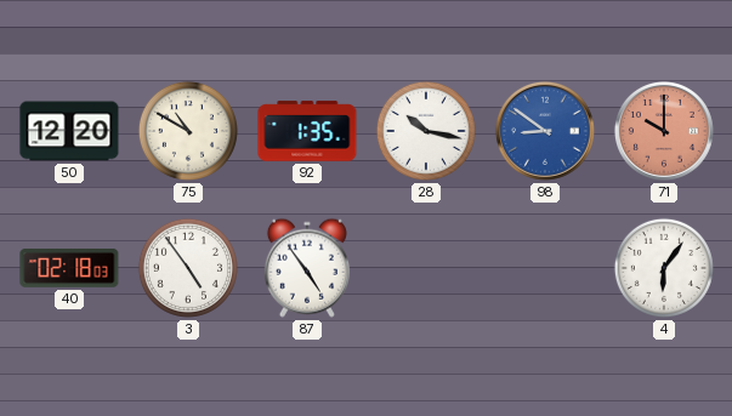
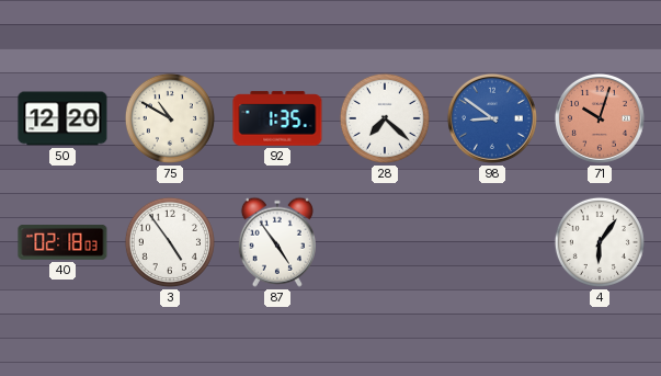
28: 10:17 -> 7:22 (385, 118)
71: 10:00 -> 10:03 (600, 118)
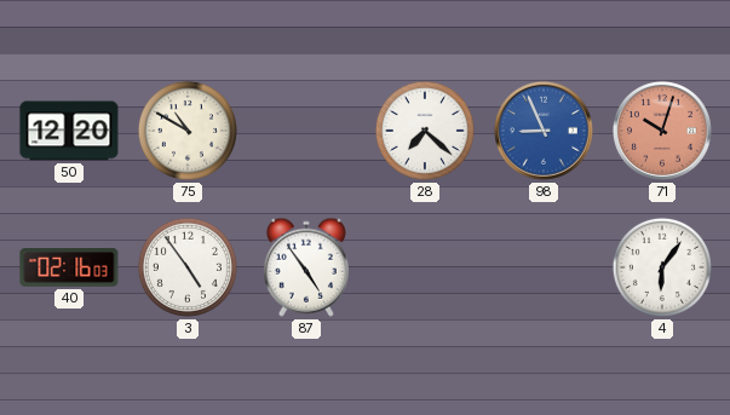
92: 1:35 -> none (277, 118)
98: 8:51 -> 8:56 (544, 131)
40: 02:18 -> 02:16 (69, 267)
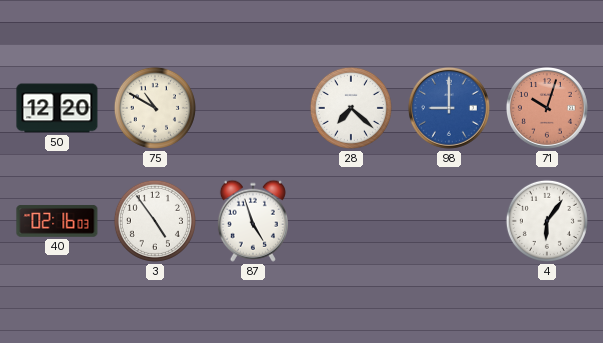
98: 8:56 -> 9:00 (449, 108)
87: 4:54 -> 4:57 (253, 221)
